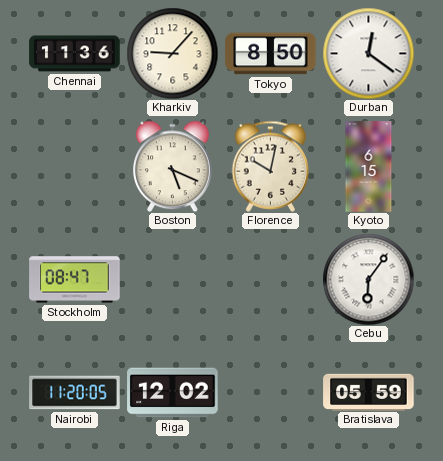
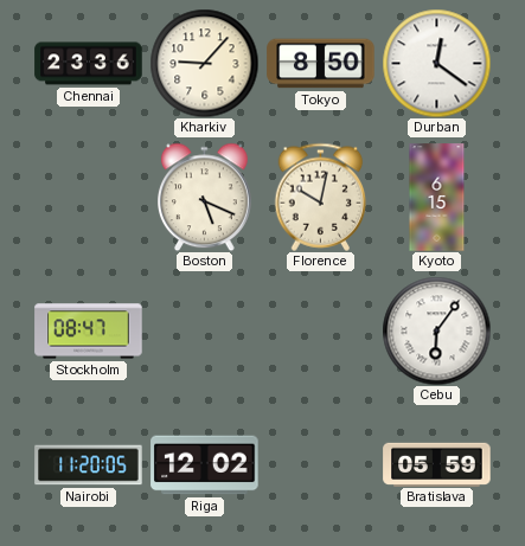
Chennai: 11:36 -> 23:36 (89, 64)
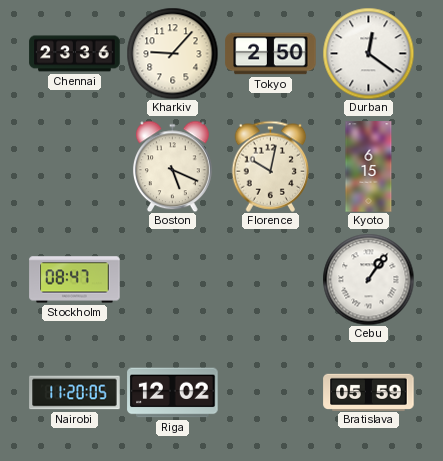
Tokyo: 8:50 -> 2:50 (271, 54)
Cebu: 6:06 -> 1:06 (368, 279)
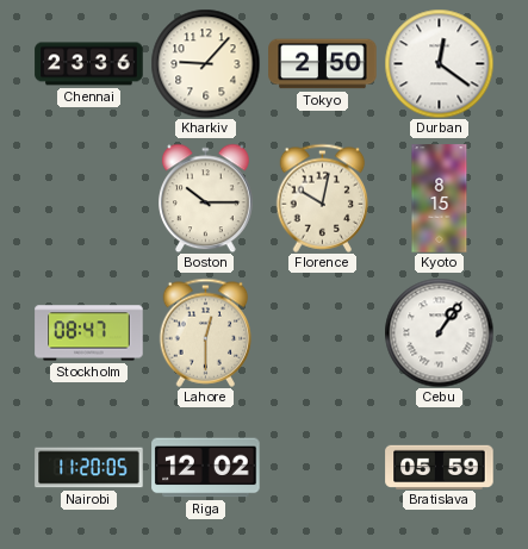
Boston: 5:19 -> 10:15 (206, 198)
Kyoto: 6:15 -> 8:15 (440, 199)
Lahore: none -> 12:30 (206, 332)
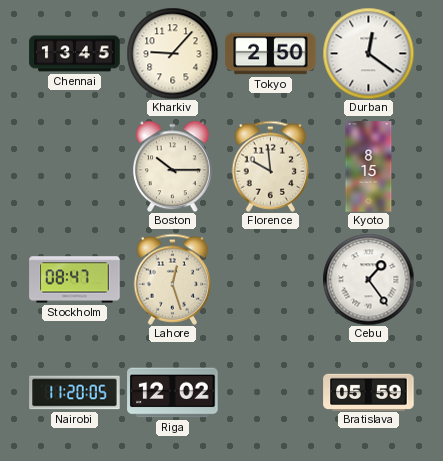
Chennai: 23:36 -> 13:45 (75, 54)
Florence: 10:02 -> 9:59 (271, 166)
Lahore: 12:30 -> 12:27 (173, 279)
Cebu: 1:06 -> 1:24 (368, 279)
